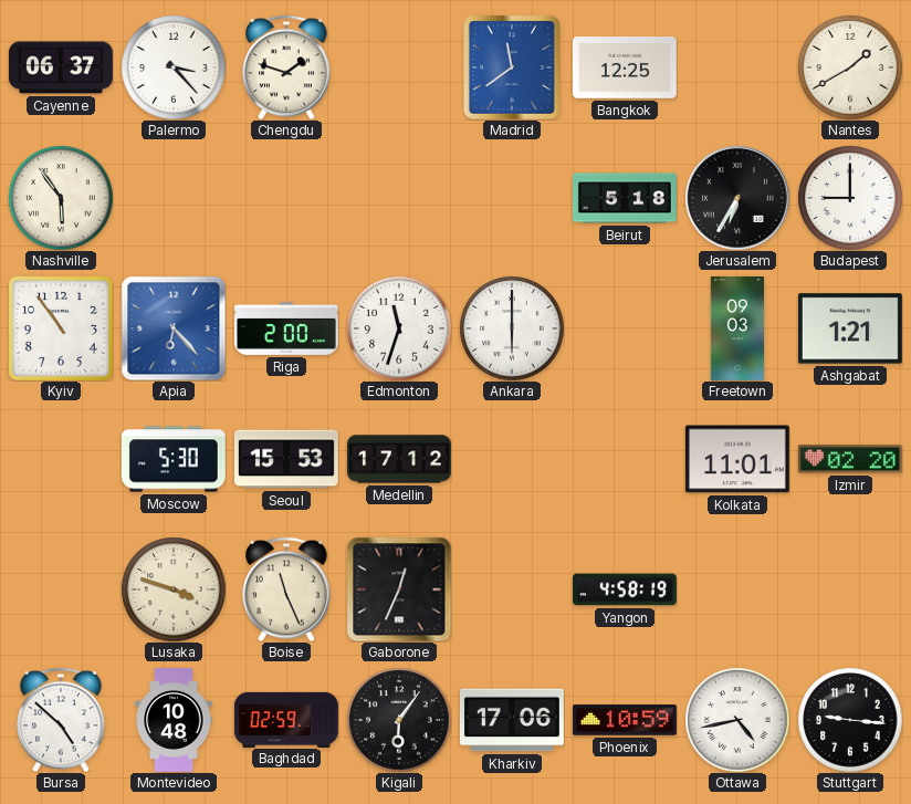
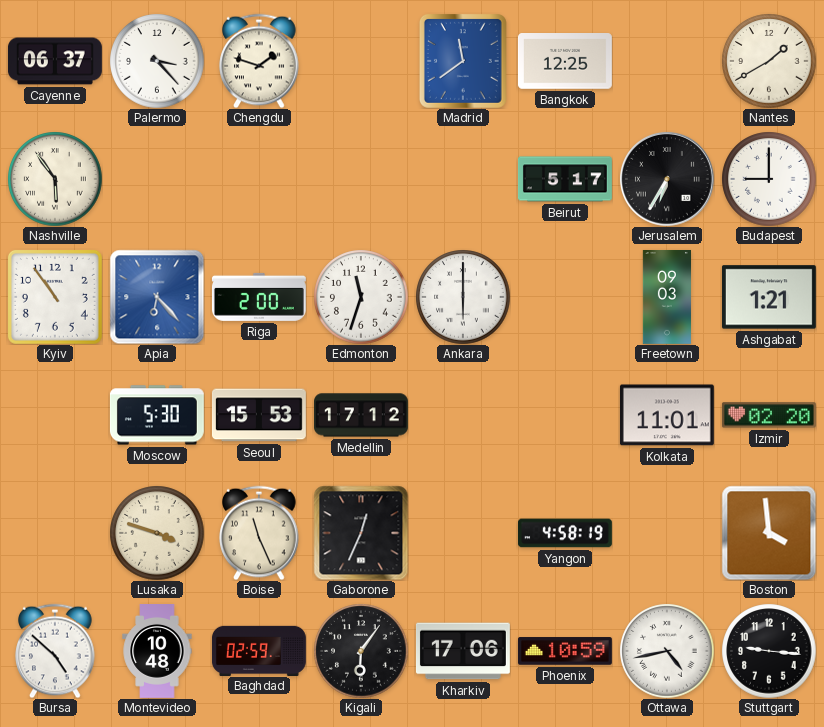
Beirut: 5:18 -> 5:17 (565, 179)
Boston: none -> 3:59 (769, 533)
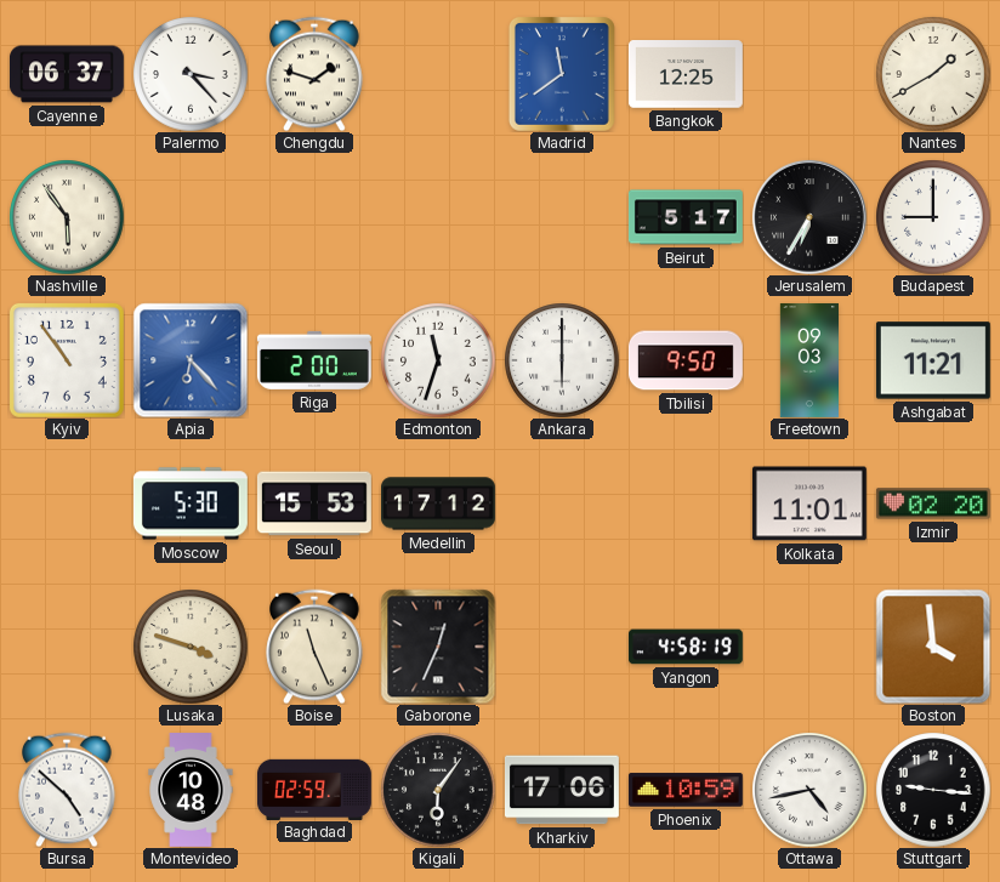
Tbilisi: none -> 9:50 (686, 360)
Ashgabat: 1:21 -> 11:21 (933, 360)
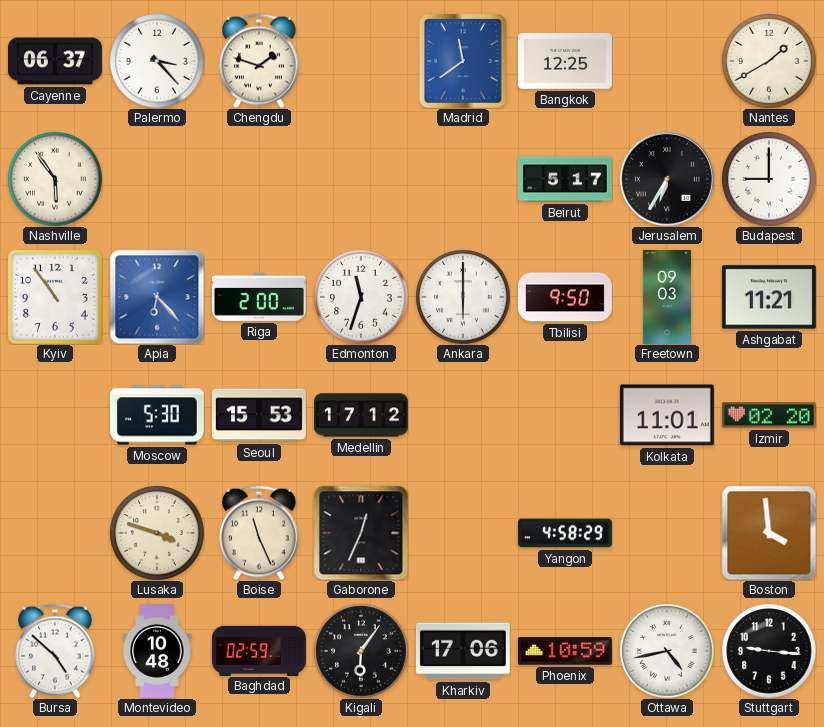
Yangon: 4:58:19 -> 4:58:29 (566, 533)
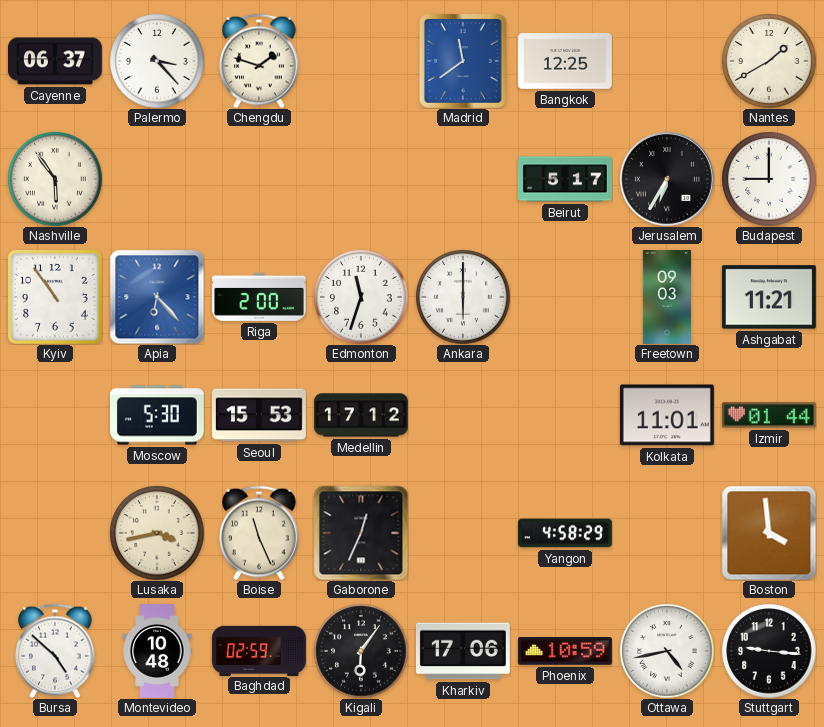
Tbilisi: 9:50 -> none (565, 297)
Izmir: 02:20 -> 01:44 (769, 415)
Lusaka: 3:48 -> 3:43 (157, 533)
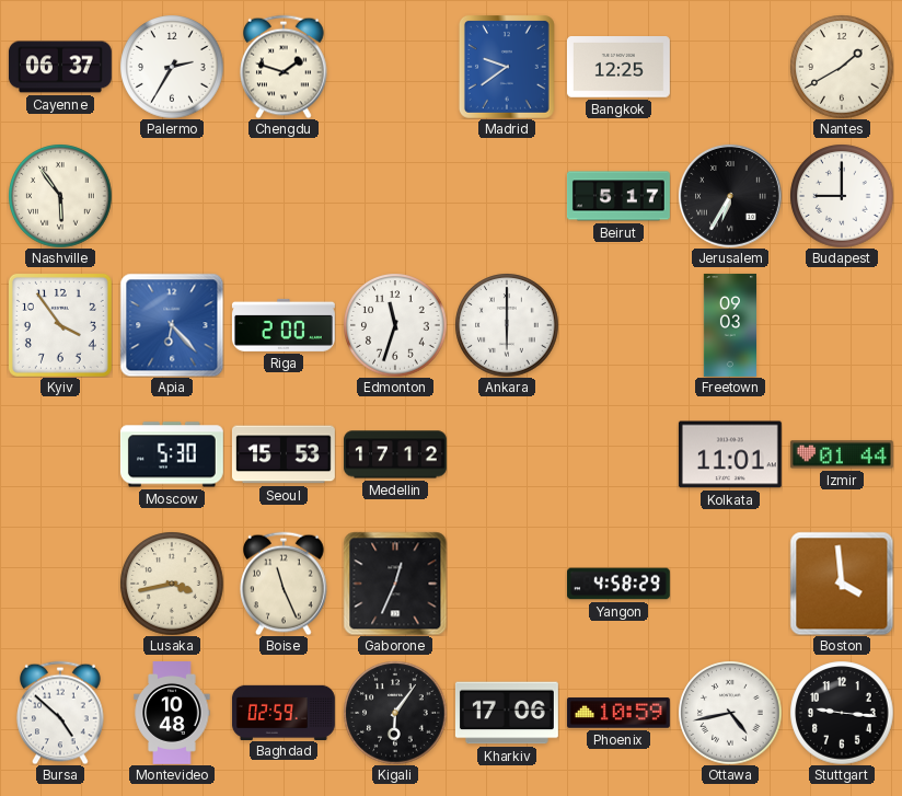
Palermo: 3:23 -> 2:35 (172, 67)
Madrid: 11:39 -> 9:39 (507, 67)
Kyiv: 10:54 -> 3:54 (60, 325)
Ashgabat: 11:21 -> none (769, 297)
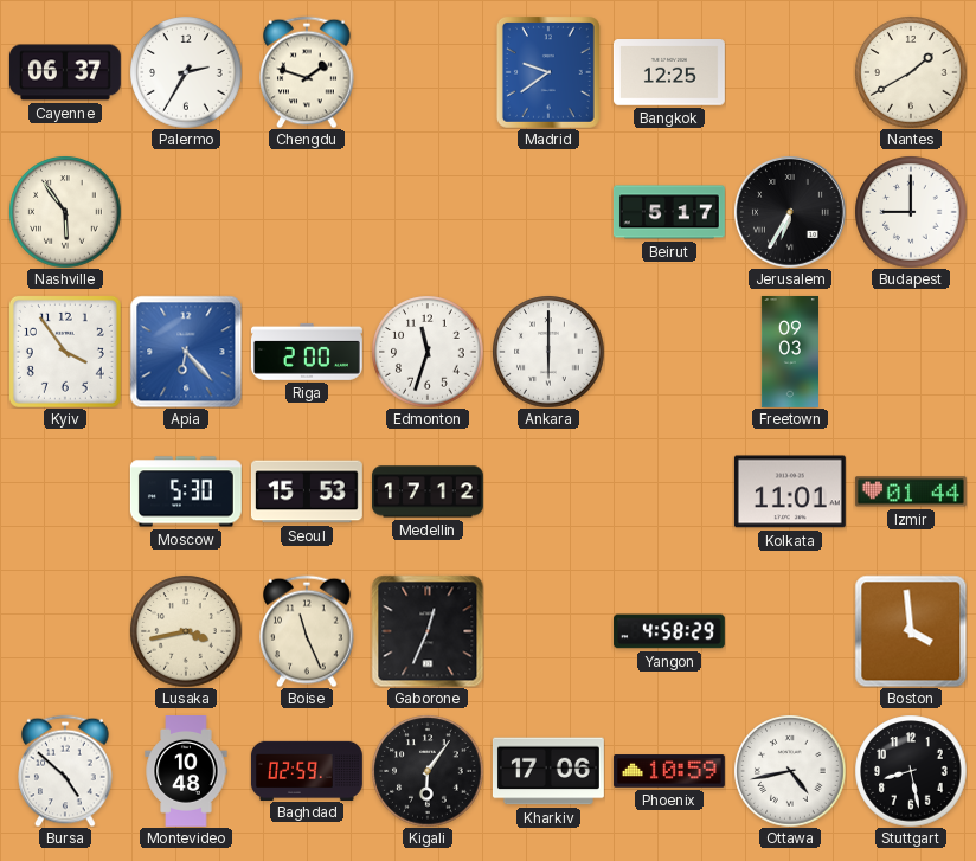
Stuttgart: 9:16 -> 8:28 (911, 771)
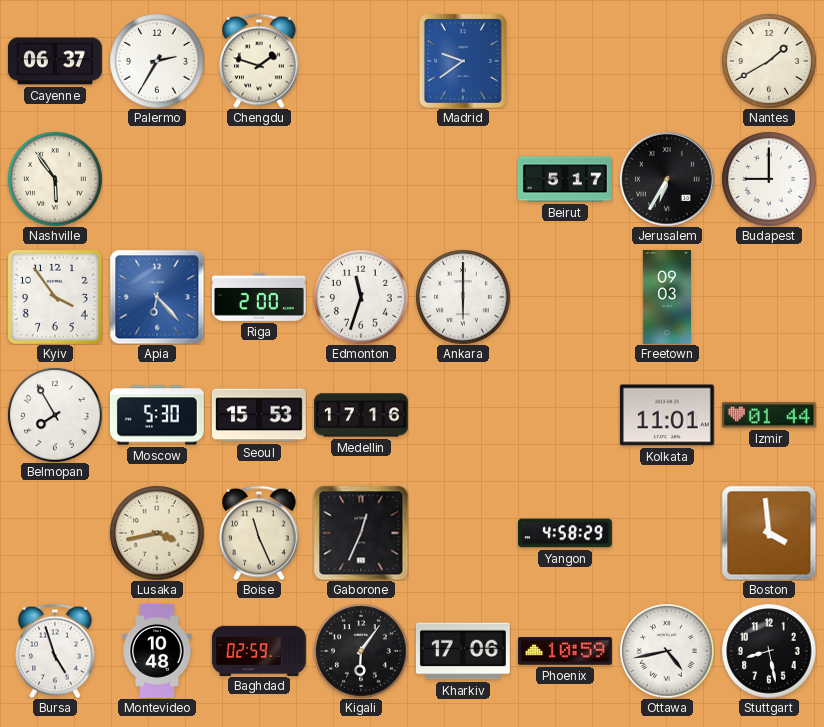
Bangkok: 12:25 -> none (669, 73)
Belmopan: none -> 7:55 (55, 415)
Medellin: 17:12 -> 17:16 (362, 415)
Bursa: 4:52 -> 4:57 (55, 651)
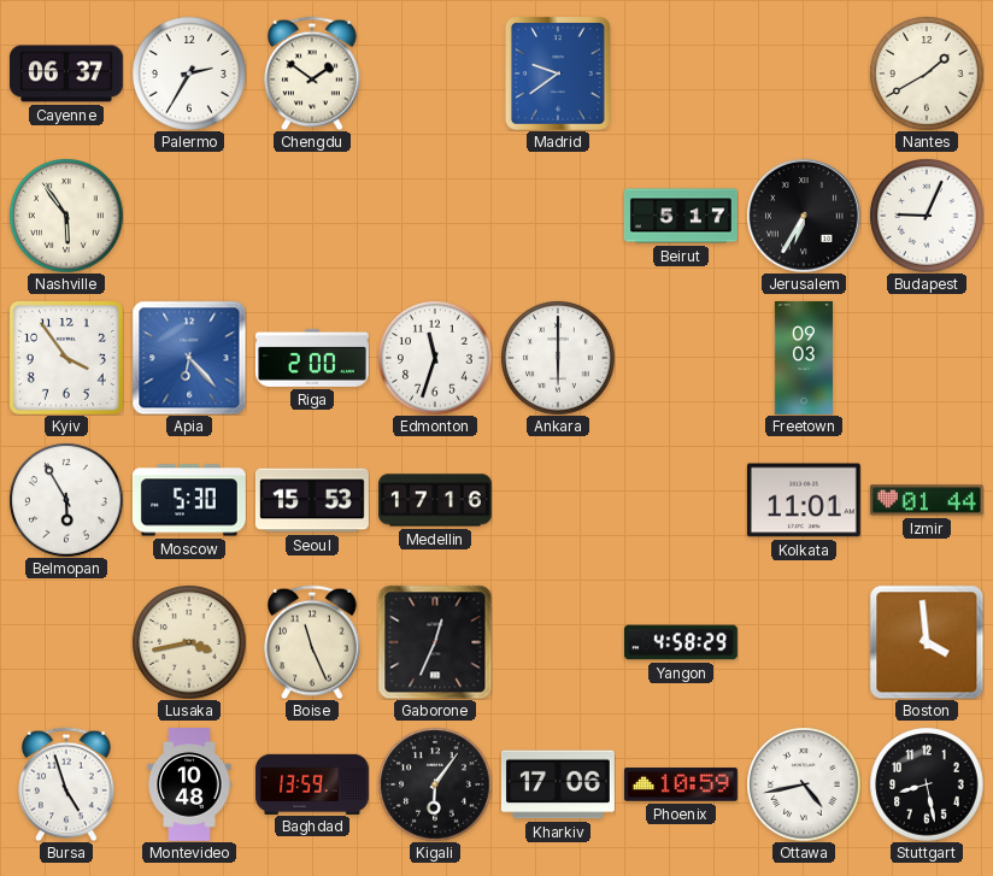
Chengdu: 1:48 -> 1:51 (312, 74)
Budapest: 9:00 -> 9:04 (927, 216)
Belmopan: 7:55 -> 5:55 (66, 500)
Baghdad: 02:59 -> 13:59 (312, 783)
